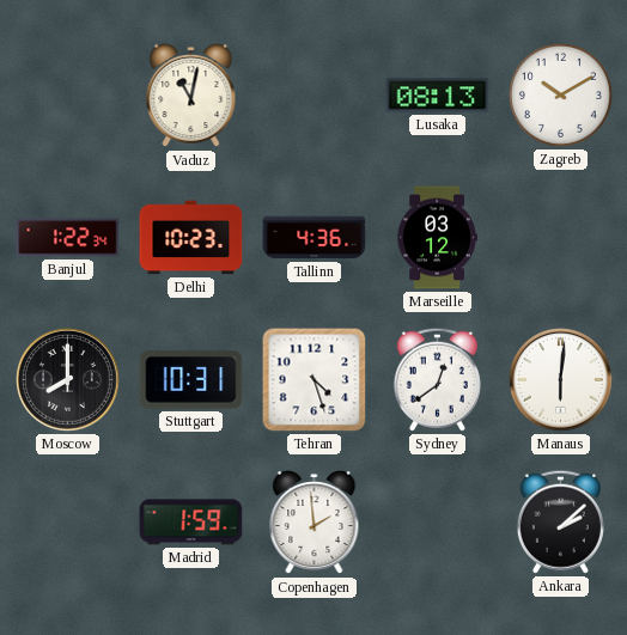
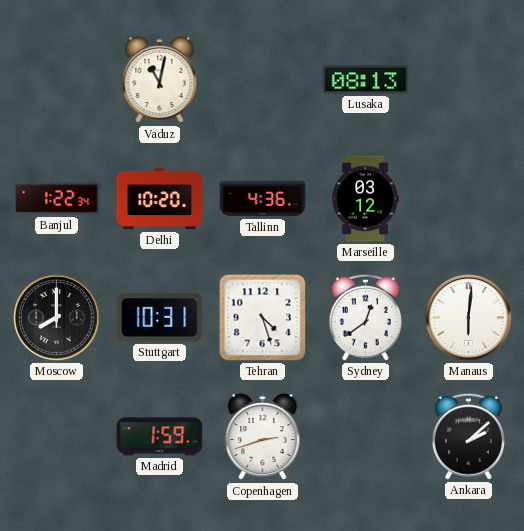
Zagreb: 10:10 -> none (560, 94)
Delhi: 10:23 -> 10:20 (160, 199)
Copenhagen: 1:59 -> 2:42 (263, 437)
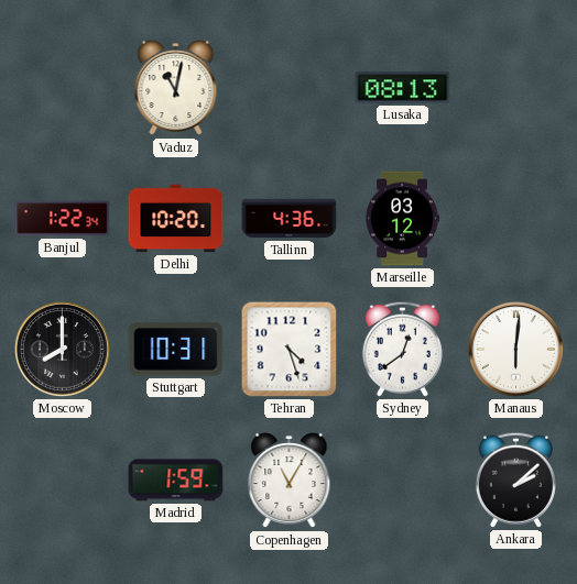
Copenhagen: 2:42 -> 11:05 (290, 481)
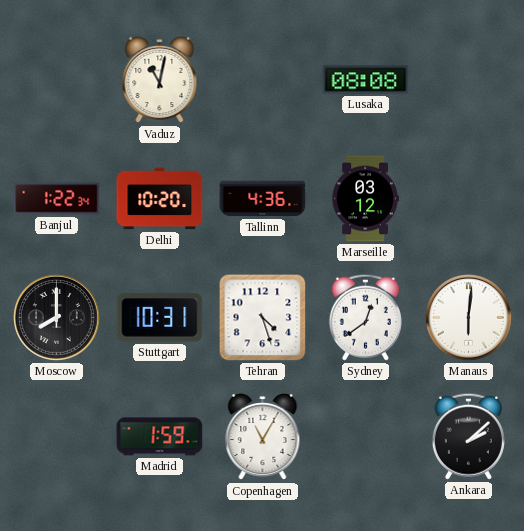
Lusaka: 08:13 -> 08:08 (366, 80)
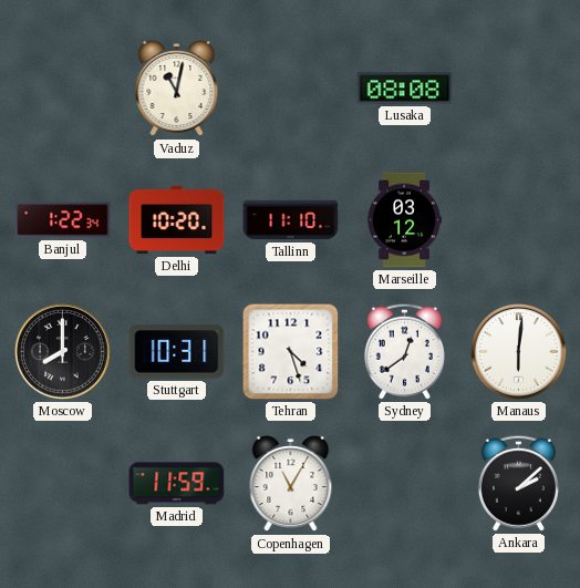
Tallinn: 4:36 -> 11:10 (291, 220)
Madrid: 1:59 -> 11:59 (177, 484)
